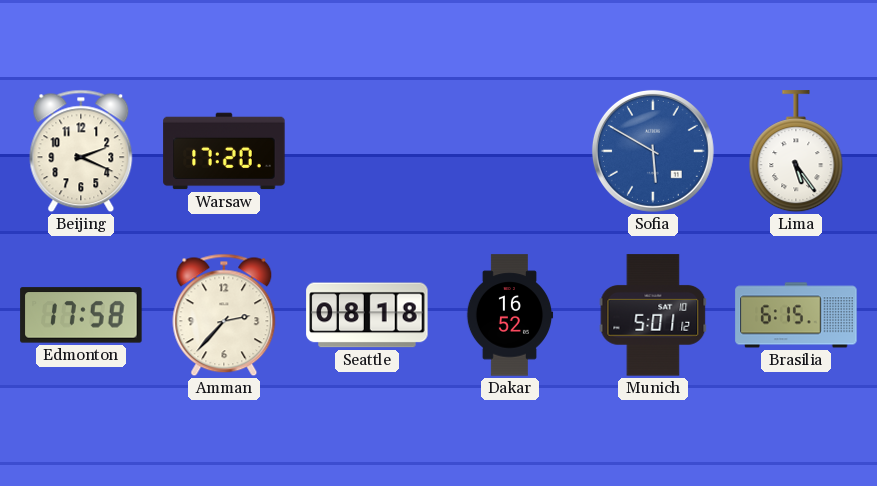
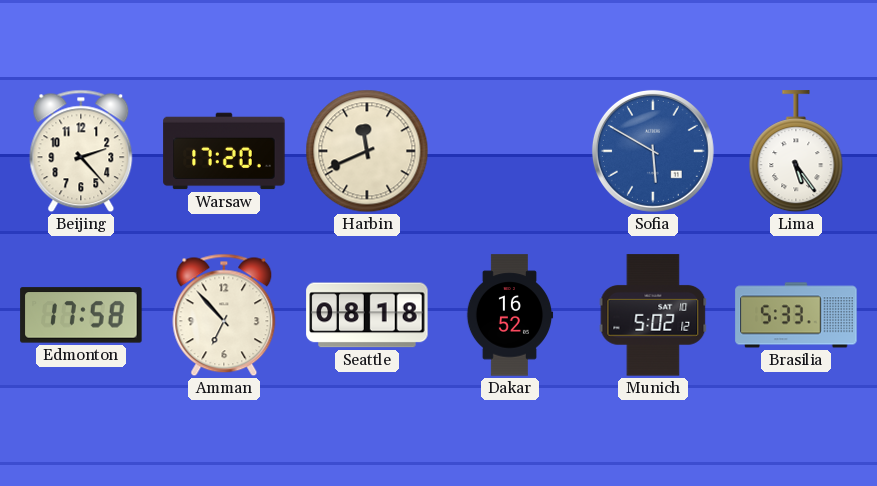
Beijing: 2:19 -> 2:23 (81, 151)
Harbin: none -> 11:41 (367, 151)
Amman: 2:37 -> 6:53 (224, 315)
Munich: 5:01 -> 5:02 (653, 315)
Brasilia: 6:15 -> 5:33 (796, 315)
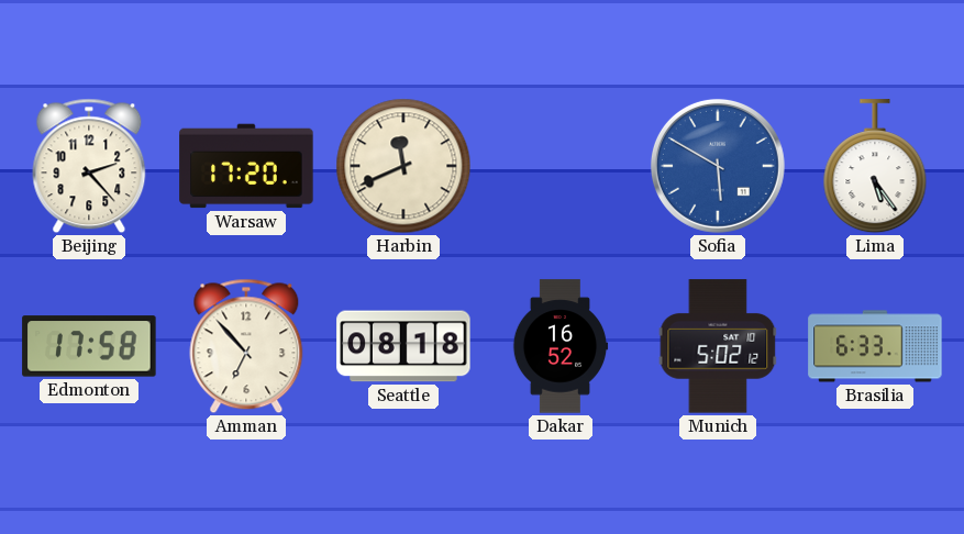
Brasilia: 5:33 -> 6:33 (875, 346)
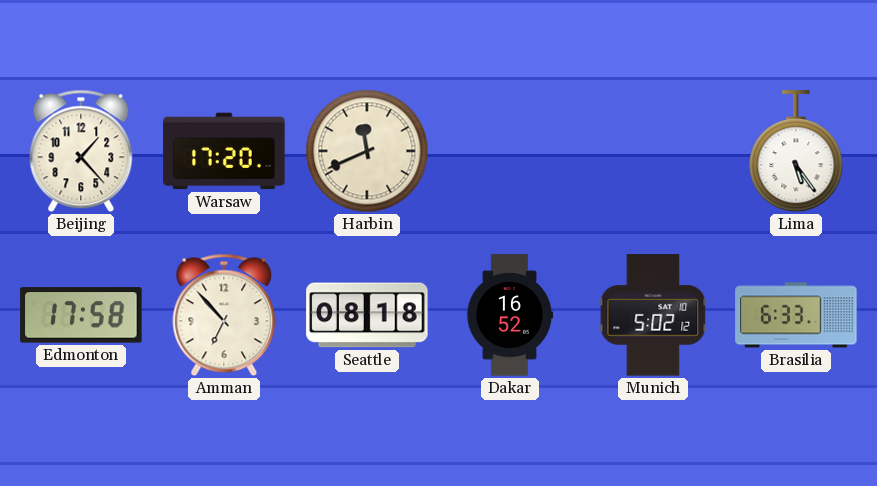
Beijing: 2:23 -> 1:23 (81, 151)
Sofia: 5:50 -> none (718, 166)
